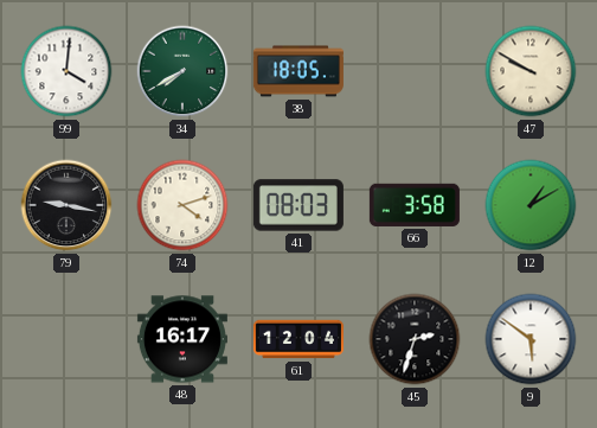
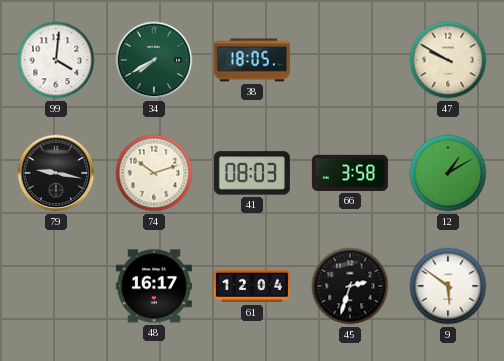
74: 4:12 -> 10:12 (154, 173)
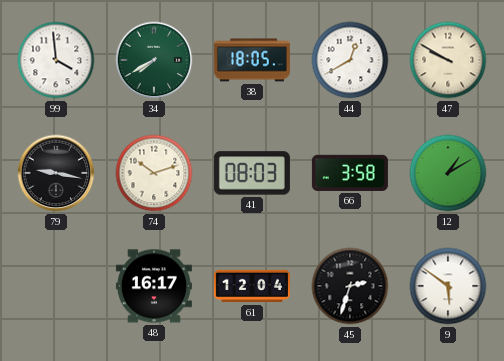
99: 4:01 -> 3:59 (56, 60)
44: none -> 12:40 (350, 60)
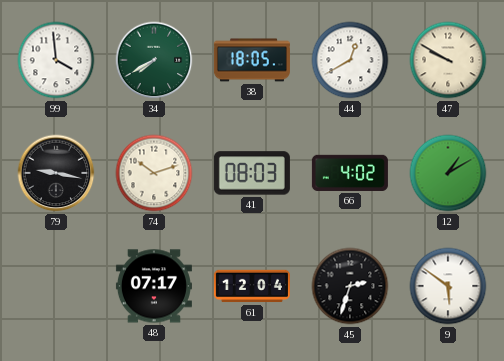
66: 3:58 -> 4:02 (350, 173)
48: 16:17 -> 07:17 (154, 286)
